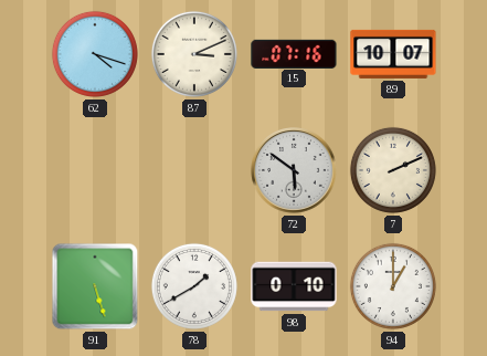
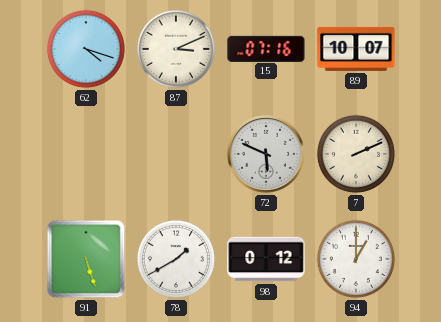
72: 5:51 -> 5:49 (266, 154)
98: 0:10 -> 0:12 (266, 259)
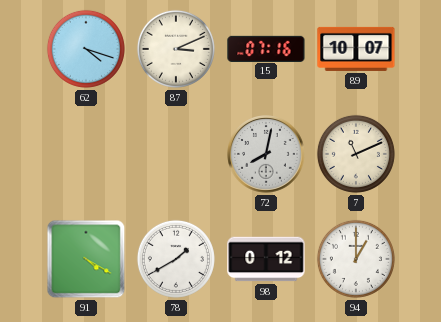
72: 5:49 -> 8:02 (266, 154)
7: 2:11 -> 11:11 (356, 154)
91: 5:27 -> 4:20 (86, 259)
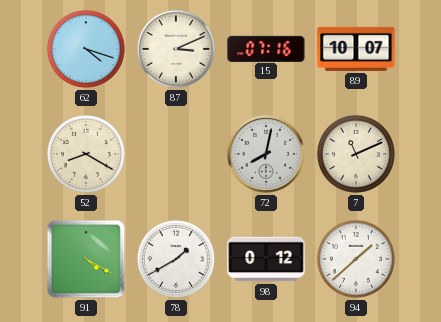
52: none -> 8:20 (86, 154)
94: 1:00 -> 1:38 (356, 259)
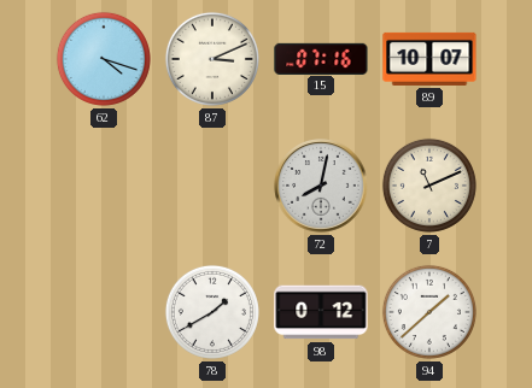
52: 8:20 -> none (86, 154)
91: 4:20 -> none (86, 259)
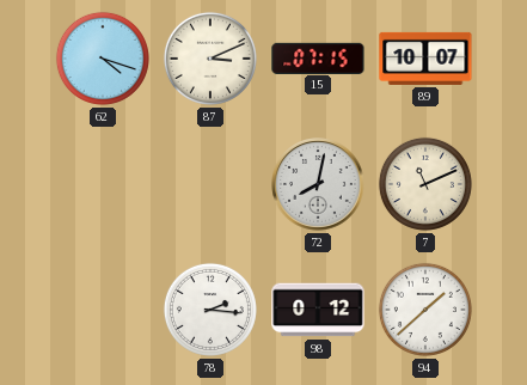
15: 07:16 -> 07:15 (318, 57)
78: 1:40 -> 2:16 (210, 310)
